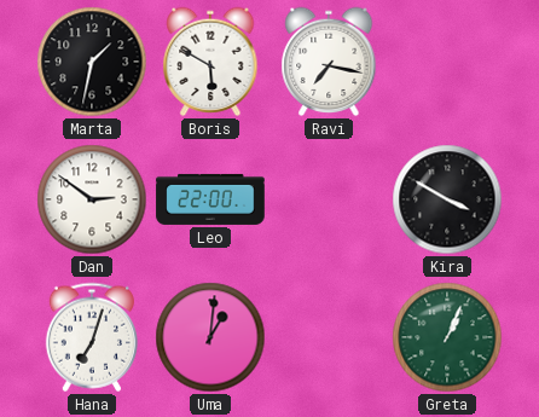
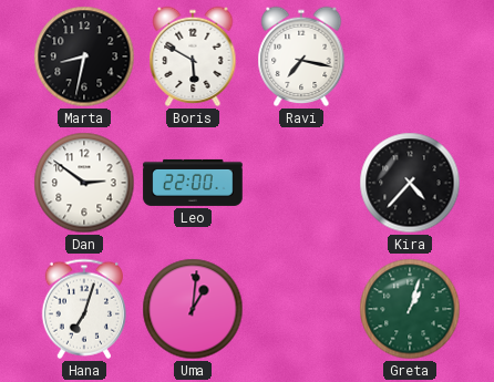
Marta: 1:32 -> 8:32 (84, 56)
Kira: 3:50 -> 4:37 (410, 183)
Greta: 1:04 -> 1:03 (410, 309)
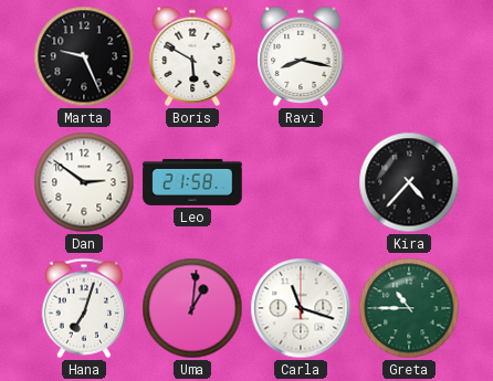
Marta: 8:32 -> 9:26 (84, 56)
Ravi: 7:17 -> 8:17 (301, 56)
Leo: 22:00 -> 21:58 (192, 182)
Carla: none -> 11:18 (301, 308)
Greta: 1:03 -> 10:45 (409, 308)
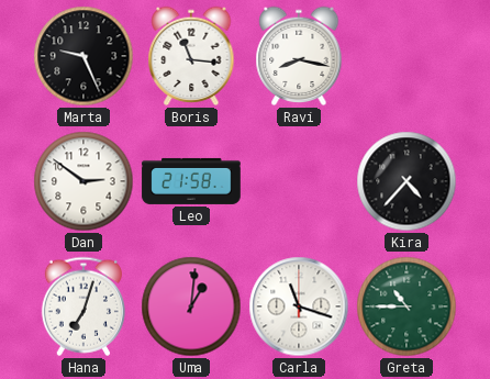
Boris: 5:50 -> 11:16 (191, 56)
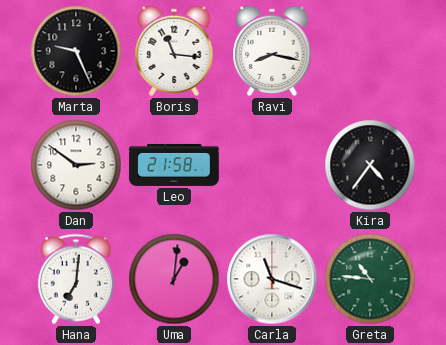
Kira: 4:37 -> 4:36 (370, 165)
Hana: 7:03 -> 7:01 (76, 279)
Greta: 10:45 -> 10:46 (370, 279)
